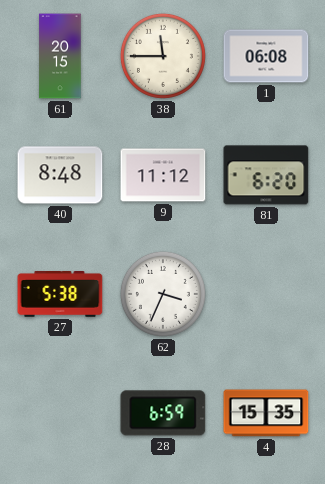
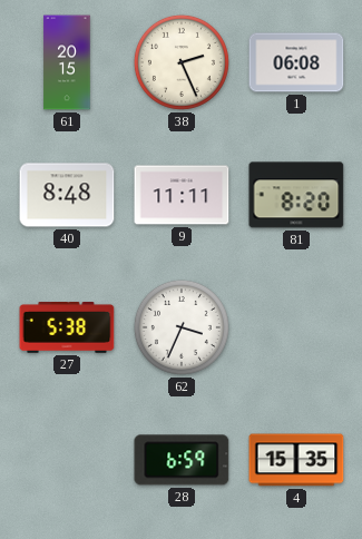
38: 11:45 -> 2:26 (182, 62)
9: 11:12 -> 11:11 (182, 195)
81: 6:20 -> 8:20 (296, 195)
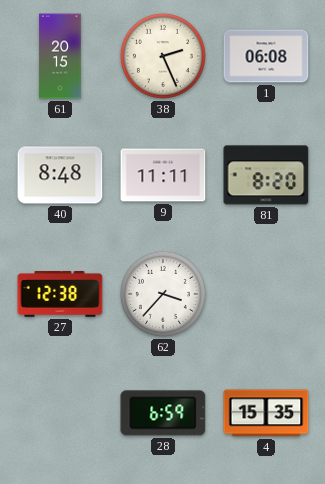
27: 5:38 -> 12:38 (60, 295)
62: 3:34 -> 3:37 (163, 294)
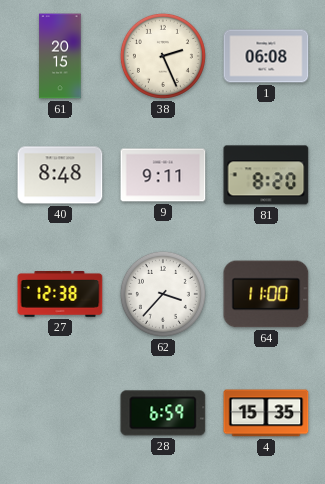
9: 11:11 -> 9:11 (163, 175)
64: none -> 11:00 (266, 294)
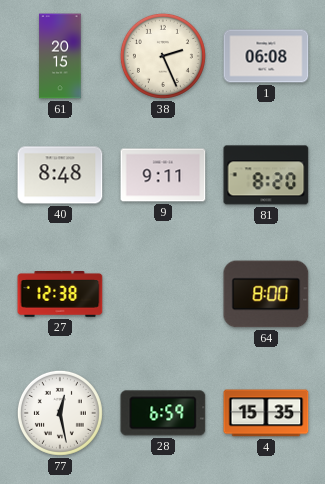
62: 3:37 -> none (163, 294)
64: 11:00 -> 8:00 (266, 294)
77: none -> 12:28 (60, 413)
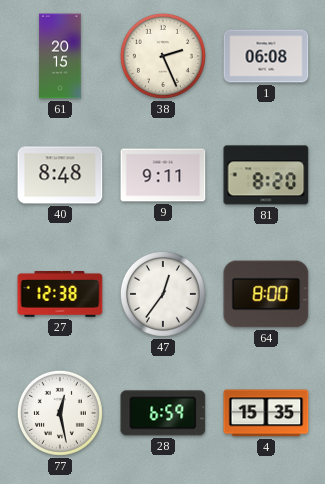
47: none -> 12:36 (163, 294)
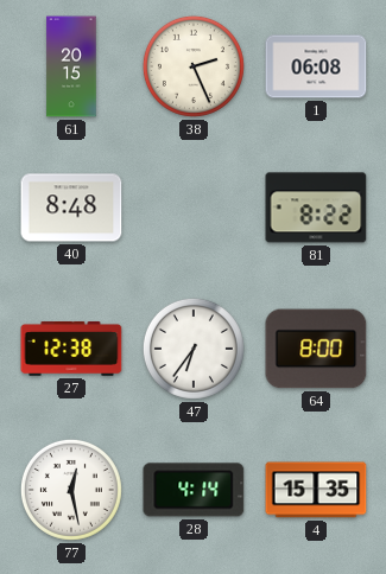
9: 9:11 -> none (163, 175)
81: 8:20 -> 8:22 (316, 208)
47: 12:36 -> 6:36 (194, 349)
28: 6:59 -> 4:14 (194, 490)
